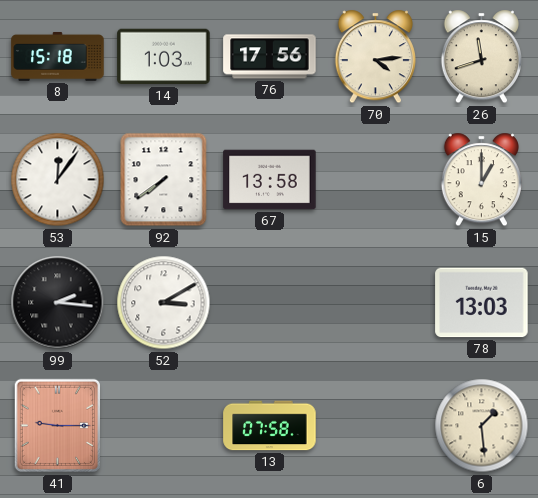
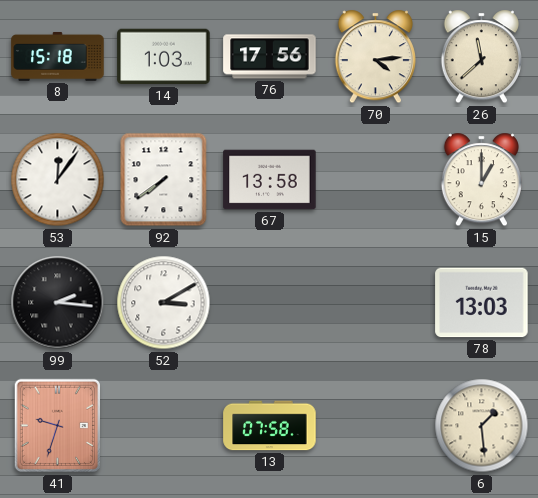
26: 11:42 -> 11:38 (481, 57)
41: 9:15 -> 9:33 (58, 426)
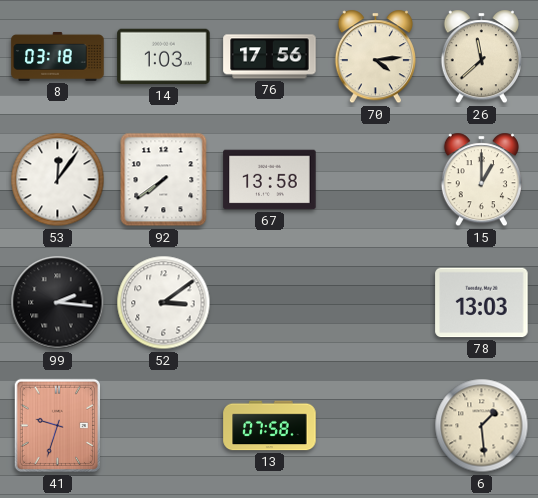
8: 15:18 -> 03:18 (58, 56)
52: 3:10 -> 3:09 (164, 303)
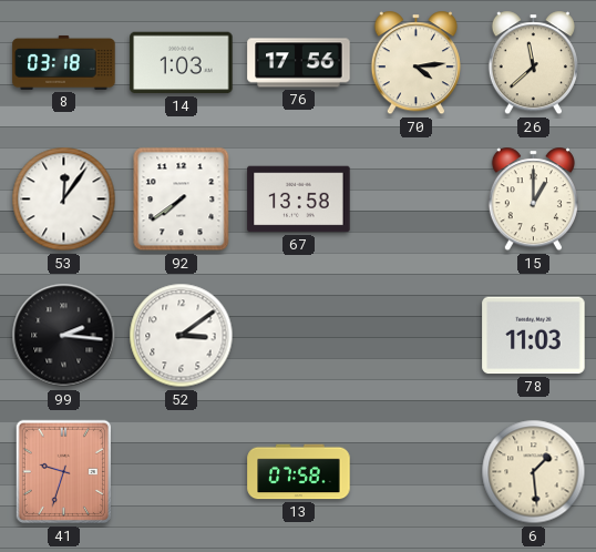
78: 13:03 -> 11:03 (534, 336)
